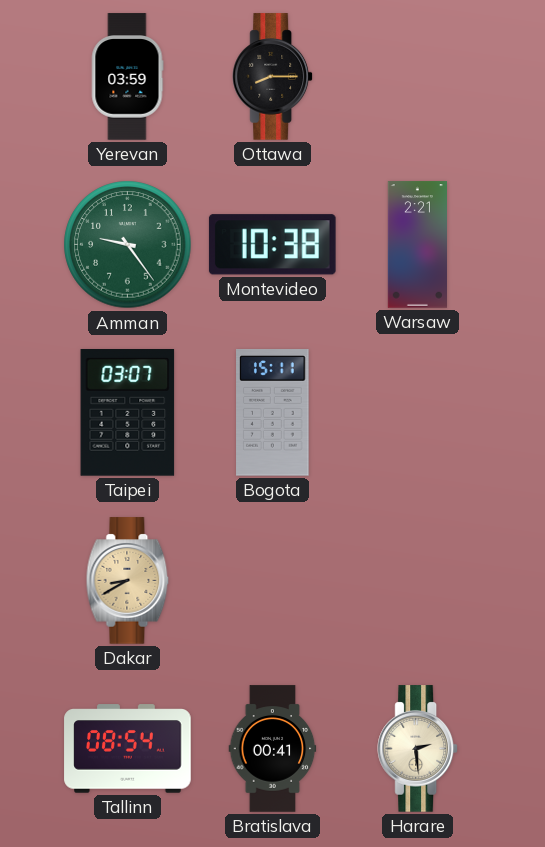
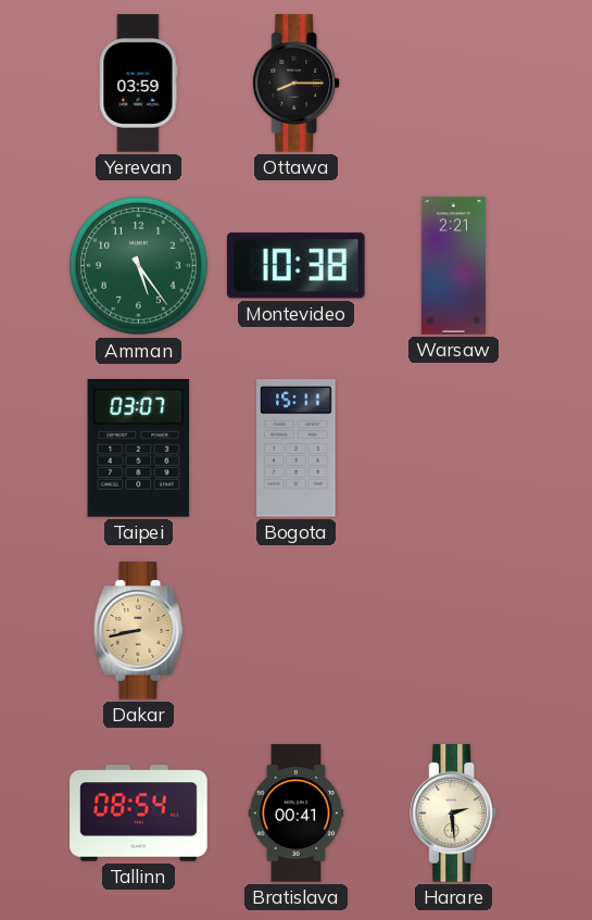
Amman: 9:24 -> 5:24 (139, 266)
Dakar: 8:40 -> 8:43 (139, 631)
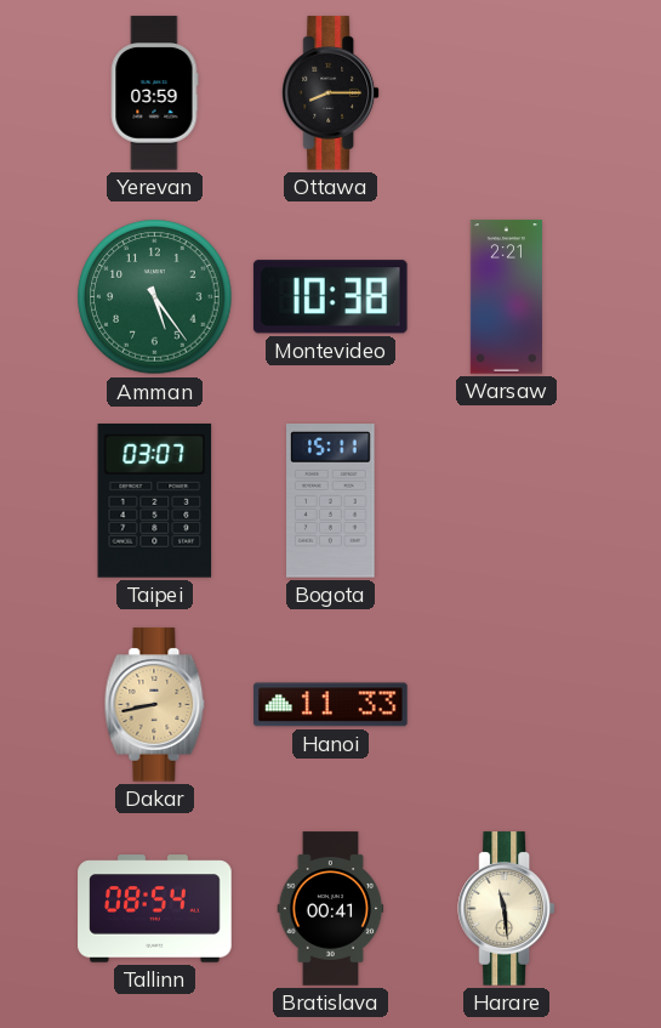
Hanoi: none -> 11:33 (331, 705)
Harare: 2:29 -> 11:29 (507, 909)
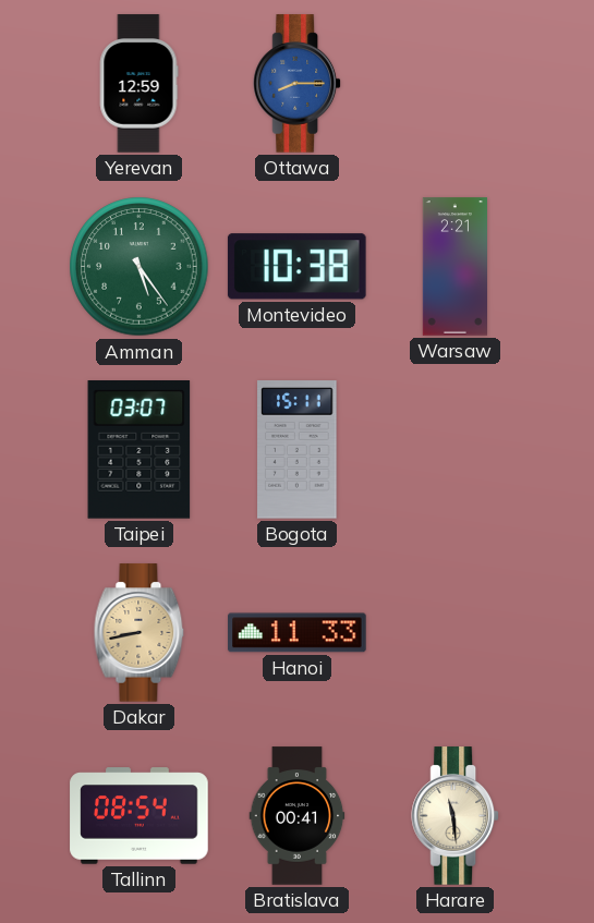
Yerevan: 03:59 -> 12:59 (138, 84)
Ottawa dial: black -> blue (298, 84)
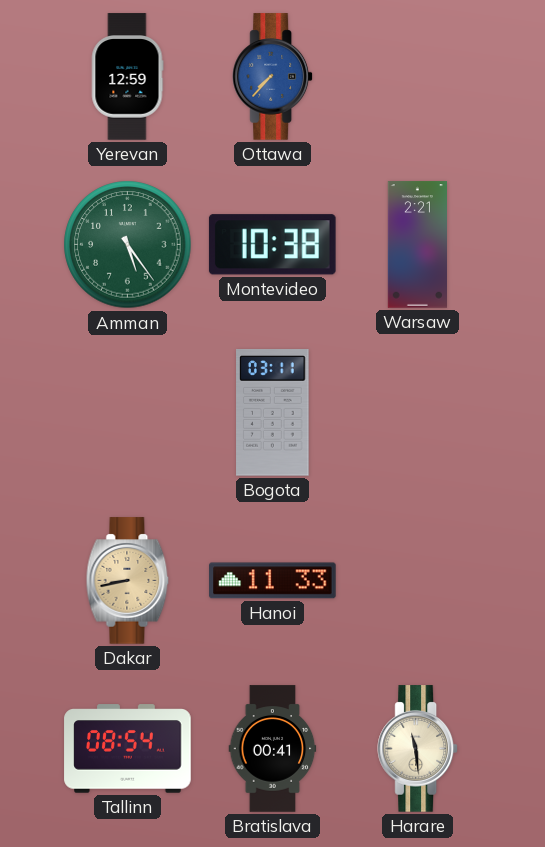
Ottawa: 8:15 -> 7:37 (273, 77)
Taipei: 03:07 -> none (140, 450)
Bogota: 15:11 -> 03:11 (273, 413)
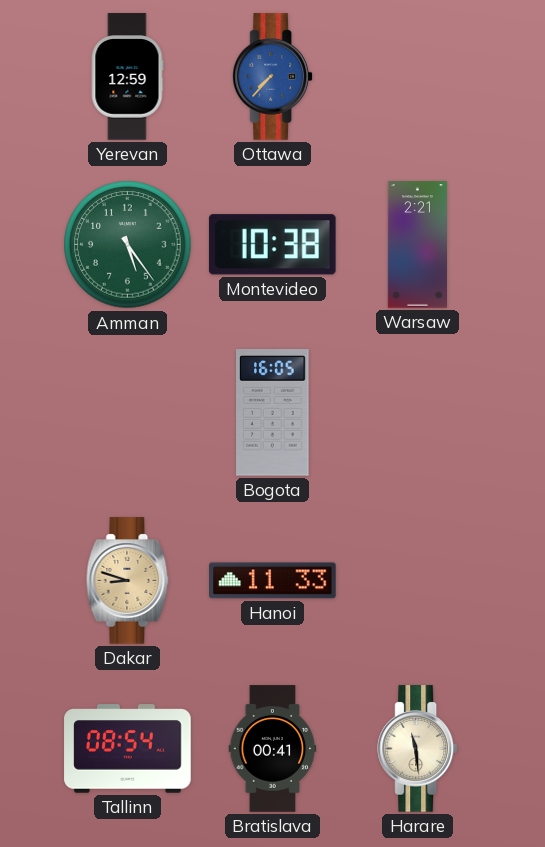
Bogota: 03:11 -> 16:05 (273, 413)
Dakar: 8:43 -> 8:48 (128, 581)
